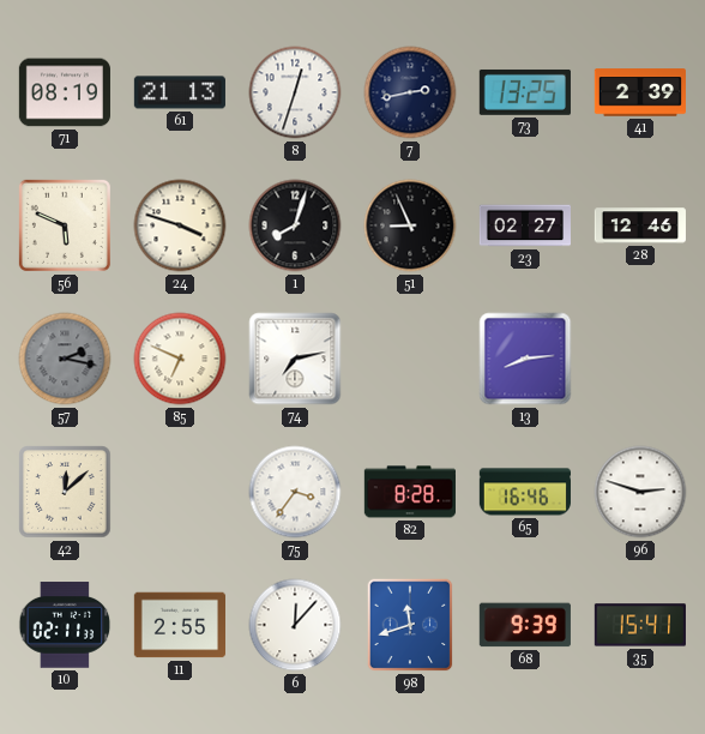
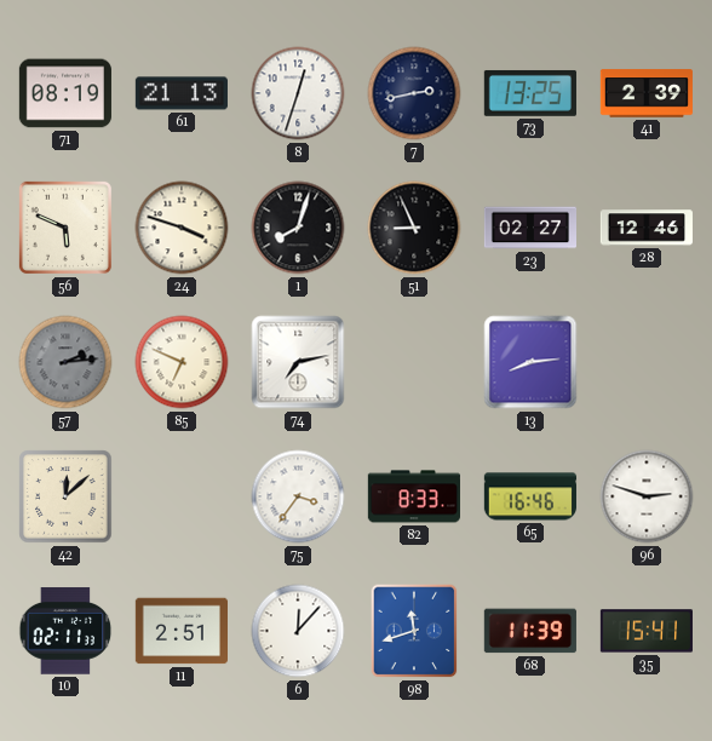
57: 2:17 -> 2:14 (65, 362)
82: 8:28 -> 8:33 (413, 496)
11: 2:55 -> 2:51 (180, 631)
68: 9:39 -> 11:39 (530, 631)
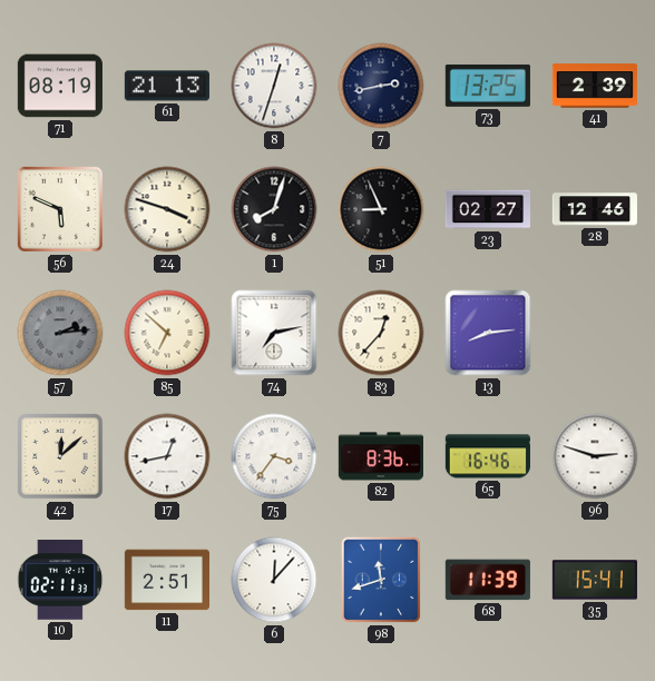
85: 6:49 -> 6:52 (167, 333)
83: none -> 12:37 (381, 333)
17: none -> 12:43 (167, 456)
82: 8:33 -> 8:36 (380, 456)
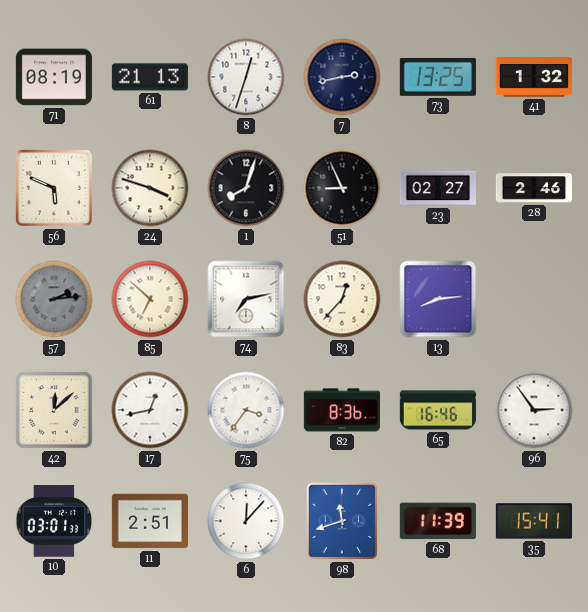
41: 2:39 -> 1:32 (534, 77)
28: 12:46 -> 2:46 (533, 188)
96: 2:48 -> 2:54 (534, 410)
10: 02:11 -> 03:01 (54, 521)
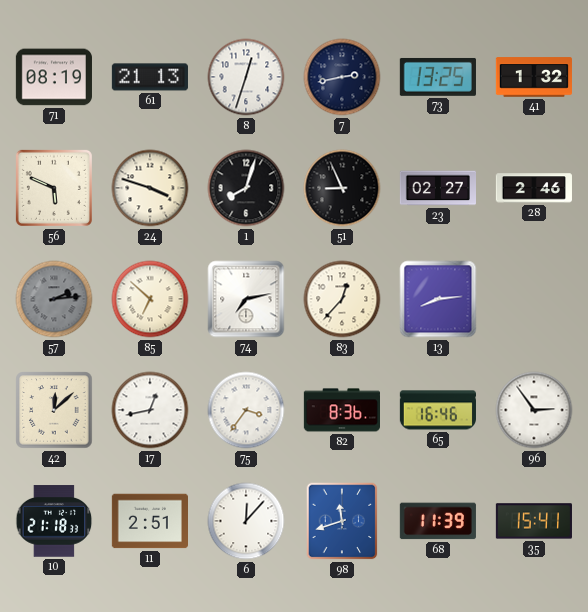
10: 03:01 -> 21:18 (54, 521)
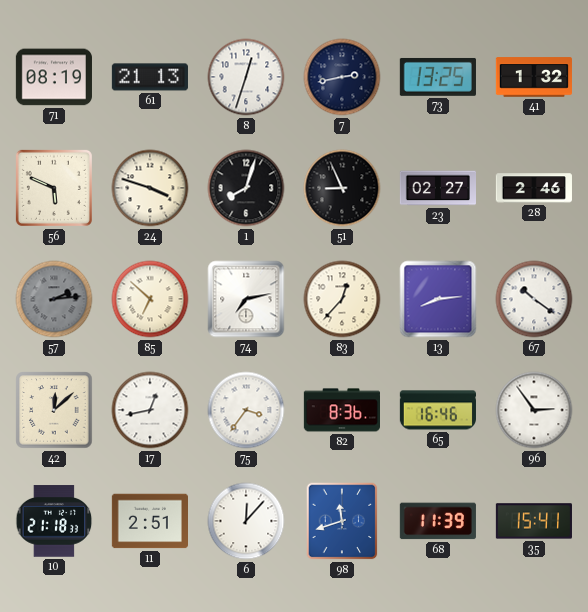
67: none -> 10:21 (534, 299)
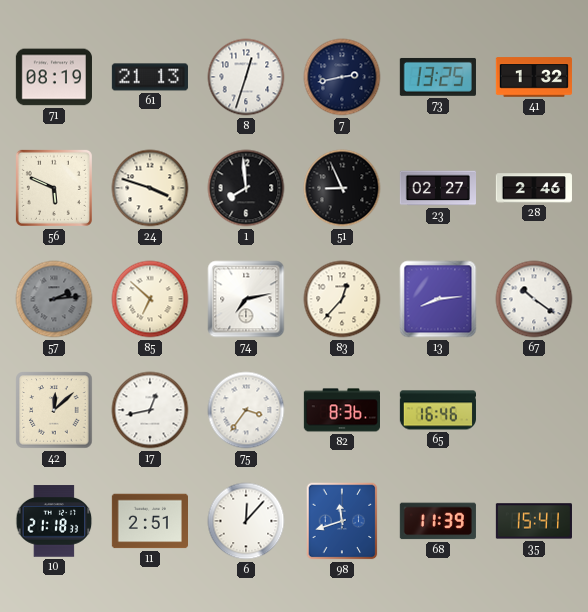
1: 8:03 -> 7:59 (246, 188)
96: 2:54 -> none (534, 410)
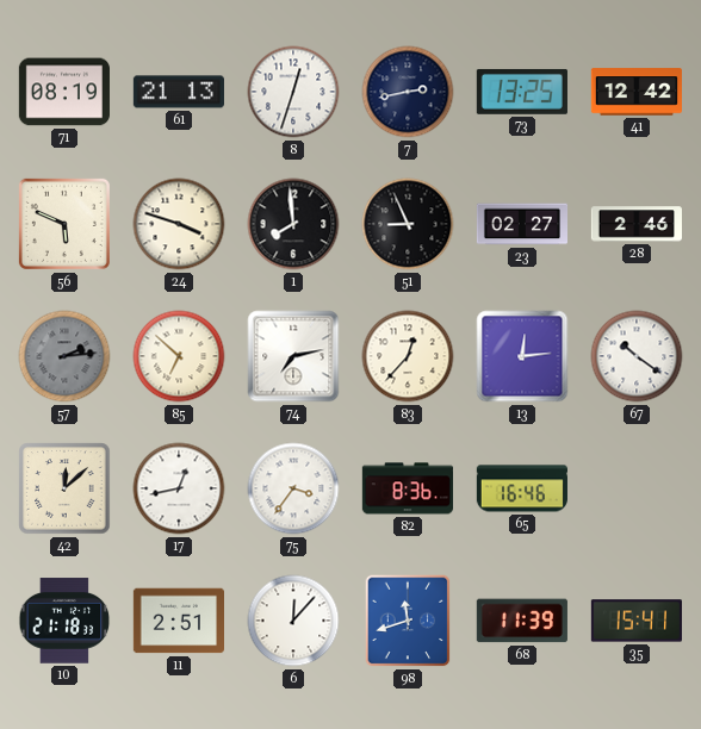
41: 1:32 -> 12:42 (637, 92)
13: 8:14 -> 12:14 (522, 356)
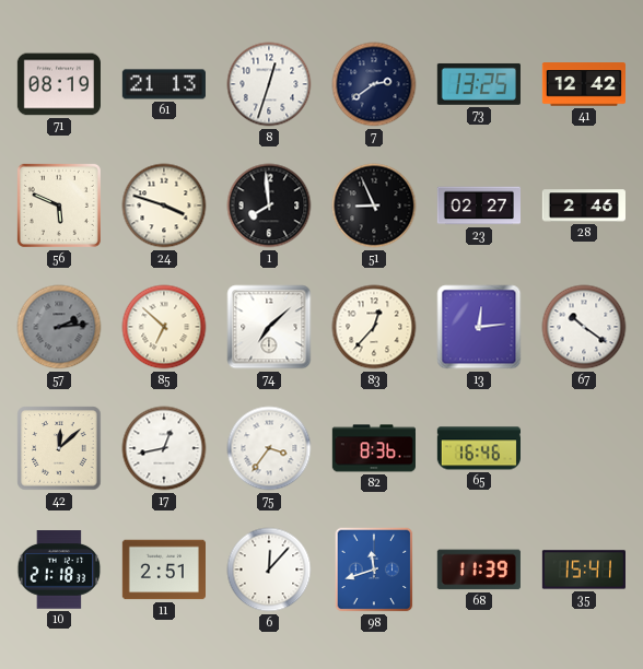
7: 2:43 -> 2:39 (374, 84)
74: 7:13 -> 7:08 (269, 327)
